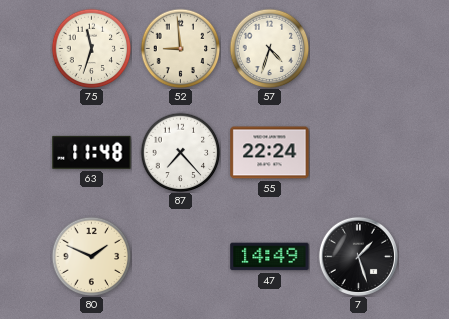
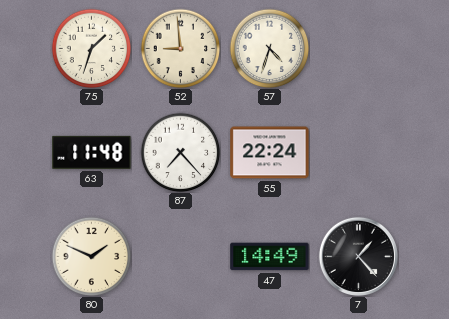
75: 11:33 -> 1:33 (91, 48)
7: 1:27 -> 1:23 (358, 256)
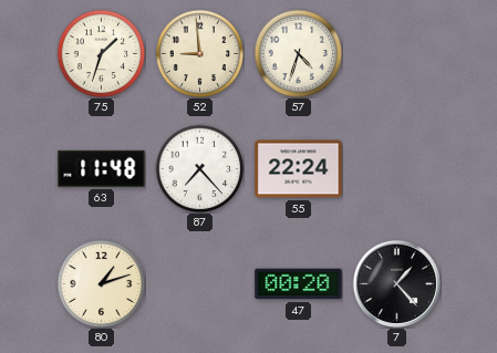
80: 1:49 -> 1:12 (101, 283)
47: 14:49 -> 00:20 (299, 284)
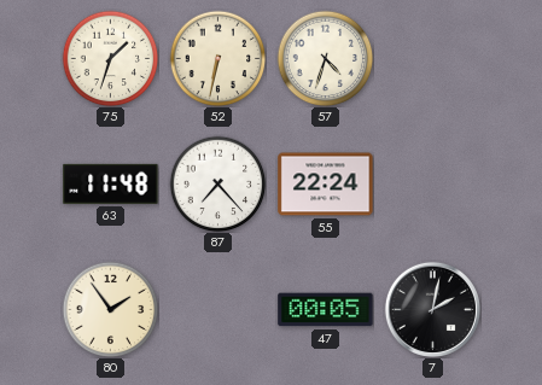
52: 8:59 -> 6:32 (217, 58)
80: 1:12 -> 1:54 (110, 309)
47: 00:20 -> 00:05 (326, 310)
7: 1:23 -> 2:02 (432, 309)
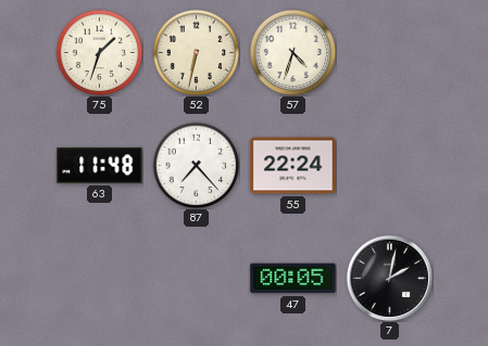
80: 1:54 -> none (110, 309)
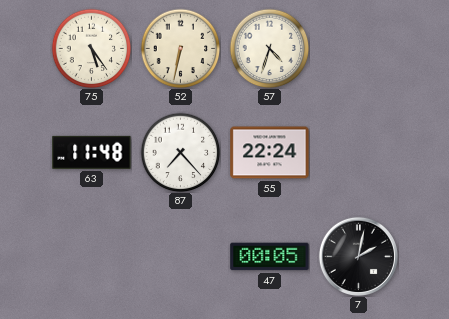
75: 1:33 -> 5:24 (91, 48)
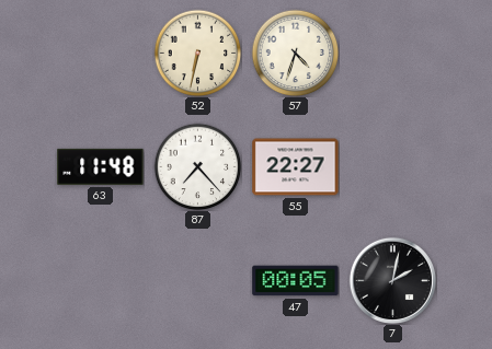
75: 5:24 -> none (91, 48)
55: 22:24 -> 22:27 (296, 167)
